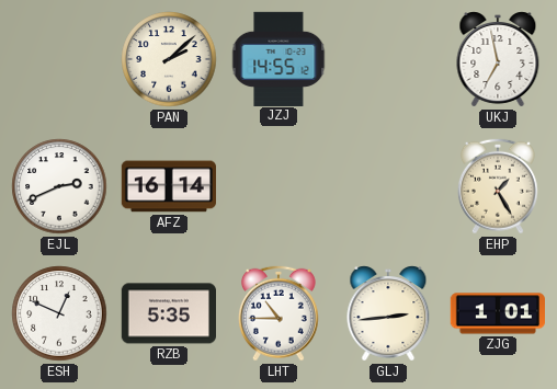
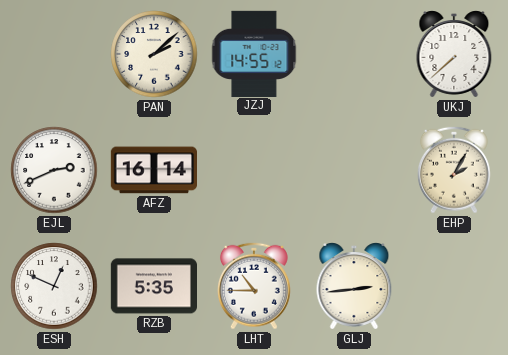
UKJ: 6:58 -> 7:38 (454, 54)
EHP: 1:25 -> 2:05 (454, 170)
ZJG: 1:01 -> none (497, 313)
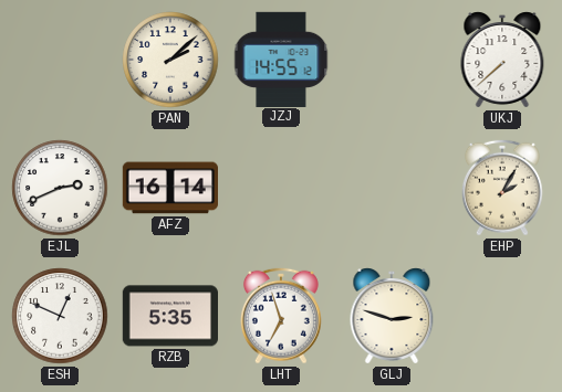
LHT: 10:45 -> 6:57 (281, 316)
GLJ: 2:44 -> 2:48 (392, 316)
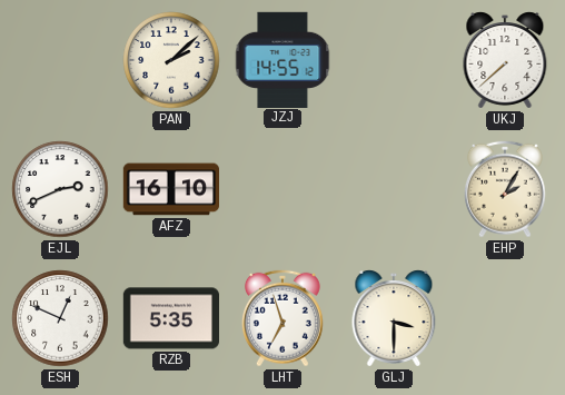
AFZ: 16:14 -> 16:10 (170, 189)
GLJ: 2:48 -> 3:30 (394, 318)
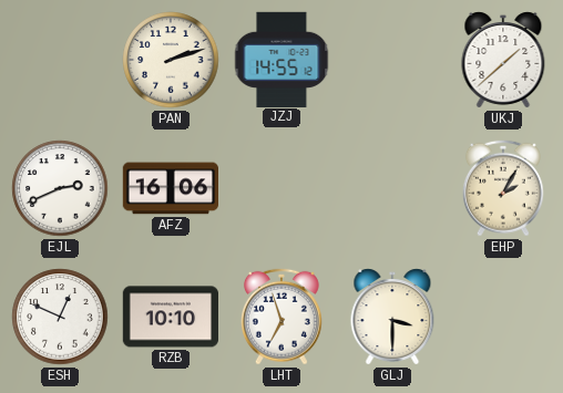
PAN: 2:08 -> 2:12 (171, 60)
UKJ: 7:38 -> 1:38 (503, 60)
AFZ: 16:10 -> 16:06 (170, 188)
RZB: 5:35 -> 10:10 (170, 317)
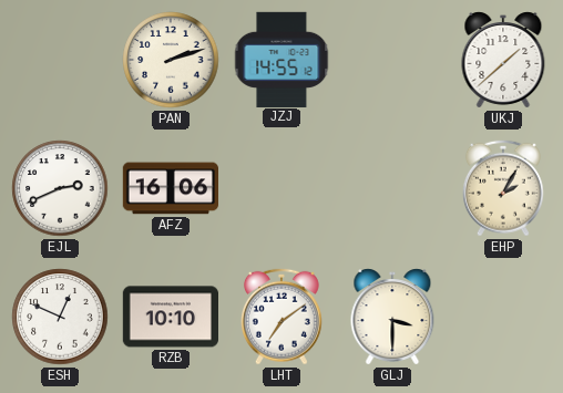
LHT: 6:57 -> 7:09 (281, 317)
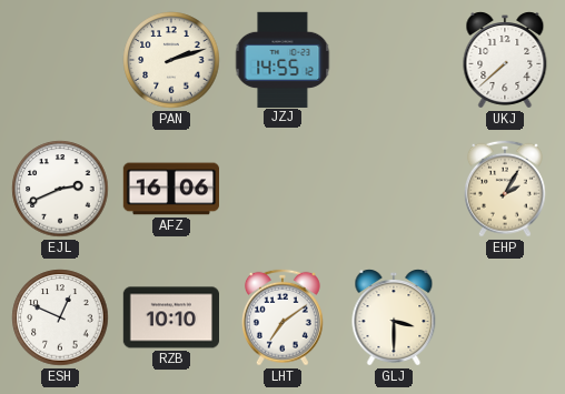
UKJ: 1:38 -> 7:38 (505, 60)
